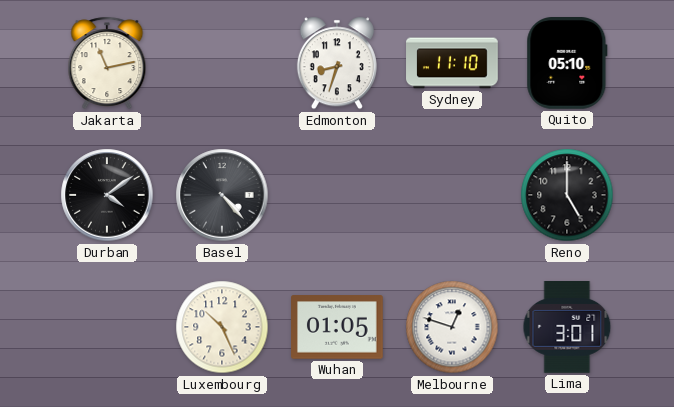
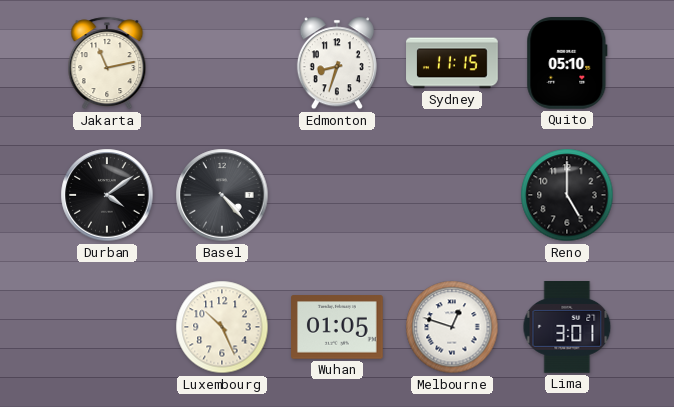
Sydney: 11:10 -> 11:15 (452, 63)
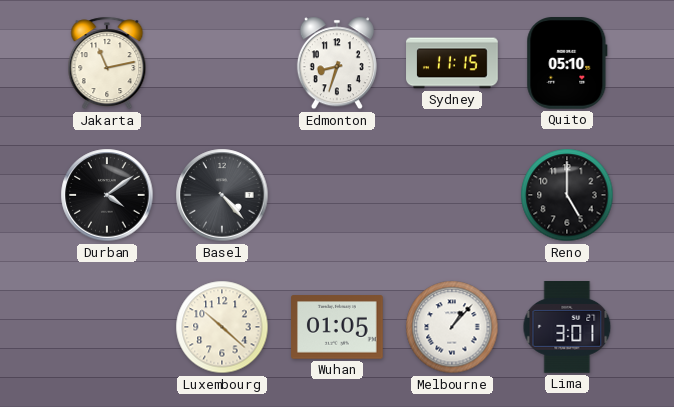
Luxembourg: 10:26 -> 10:22 (222, 327)
Melbourne: 12:48 -> 1:07 (452, 327)
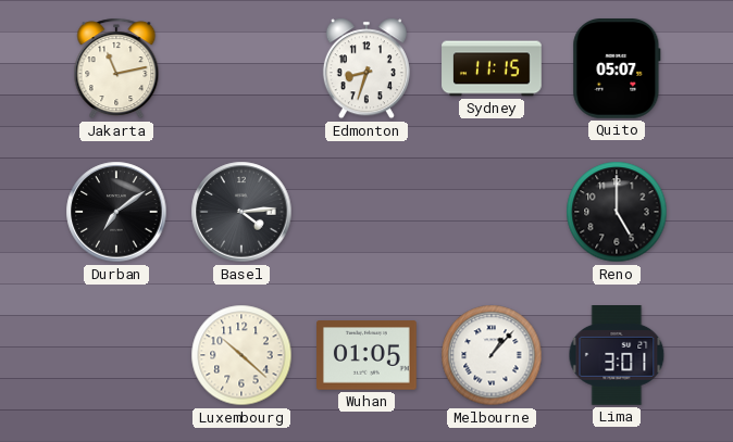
Quito: 05:10 -> 05:07 (617, 70)
Durban: 4:09 -> 7:09 (116, 212)
Basel: 4:23 -> 4:14 (241, 212)
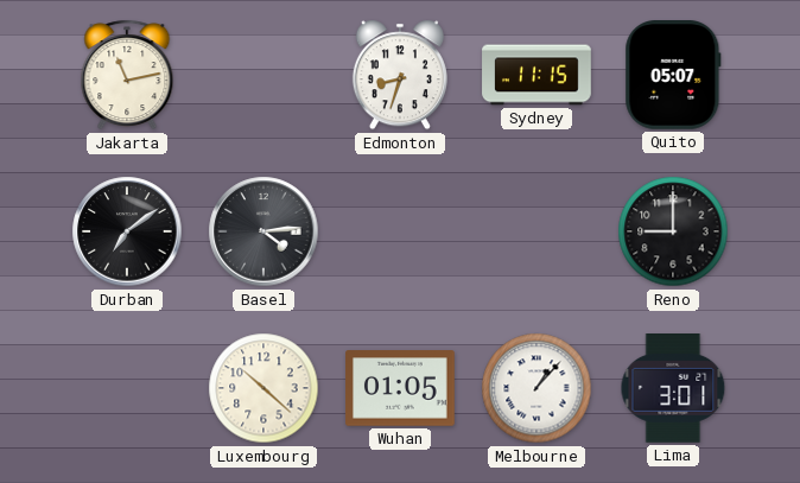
Reno: 5:00 -> 9:00 (673, 231)
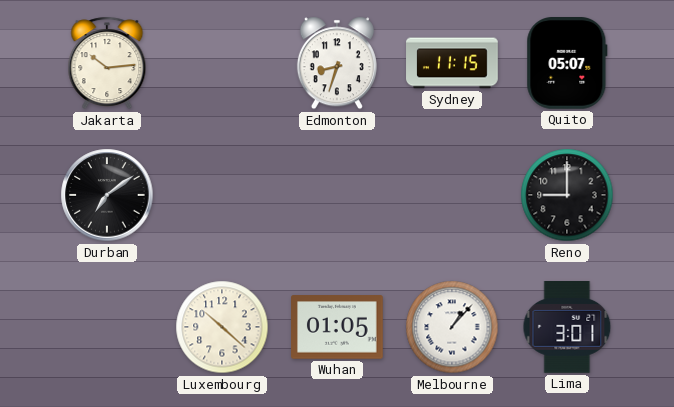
Jakarta: 11:13 -> 10:14 (107, 63)
Basel: 4:14 -> none (264, 231)
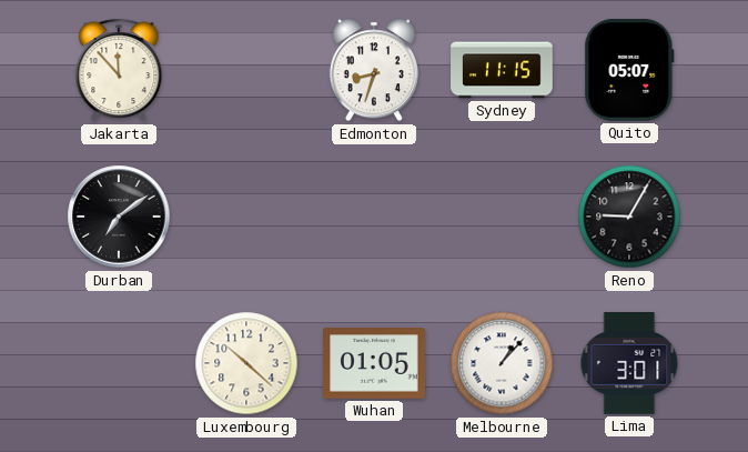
Jakarta: 10:14 -> 11:53 (119, 70)
Reno: 9:00 -> 9:05 (629, 217)
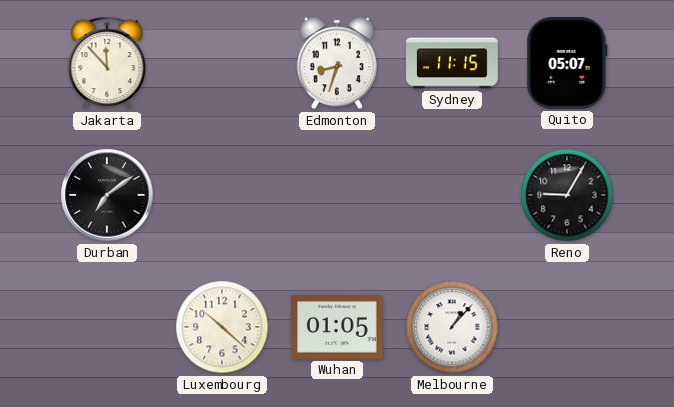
Lima: 3:01 -> none (629, 364)
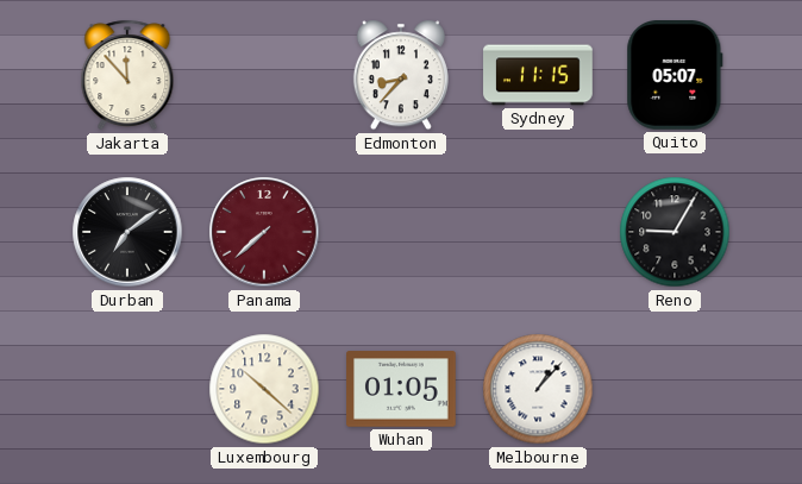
Edmonton: 8:33 -> 8:37 (401, 75)
Panama: none -> 7:38 (264, 232)
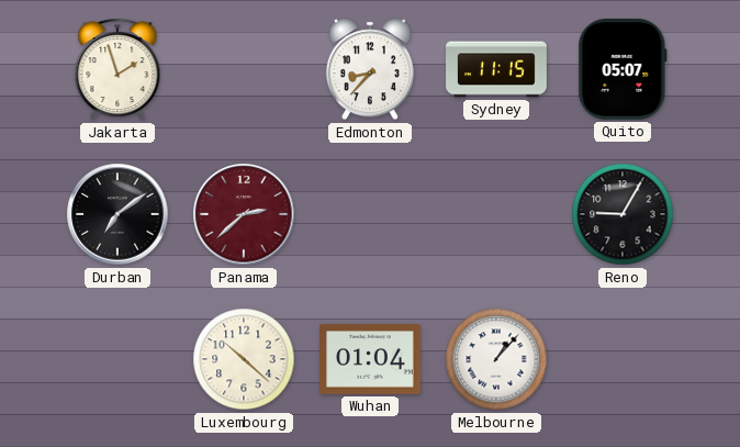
Jakarta: 11:53 -> 1:57 (117, 69)
Panama: 7:38 -> 2:38 (244, 214)
Wuhan: 01:05 -> 01:04 (370, 359)
